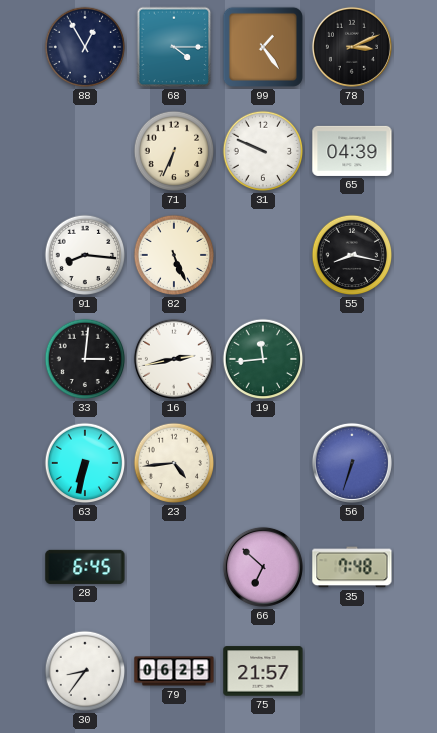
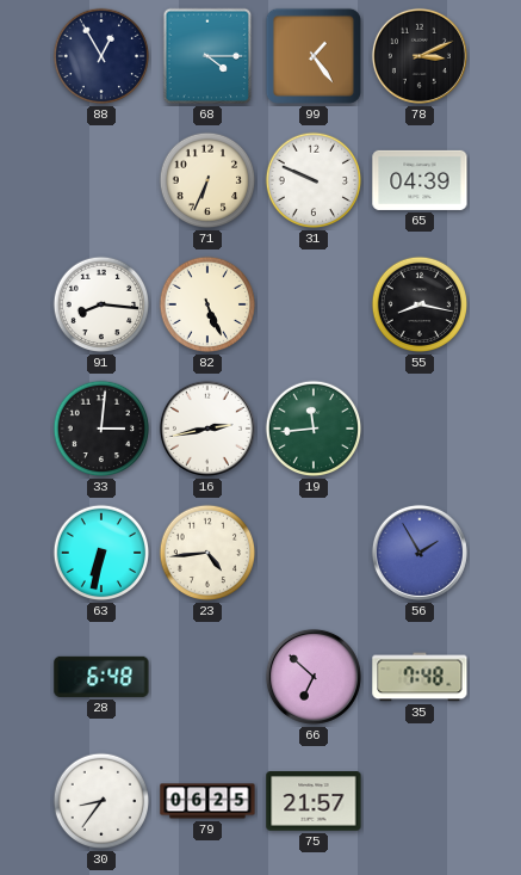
56: 6:33 -> 1:55 (420, 553)
28: 6:45 -> 6:48 (101, 677)
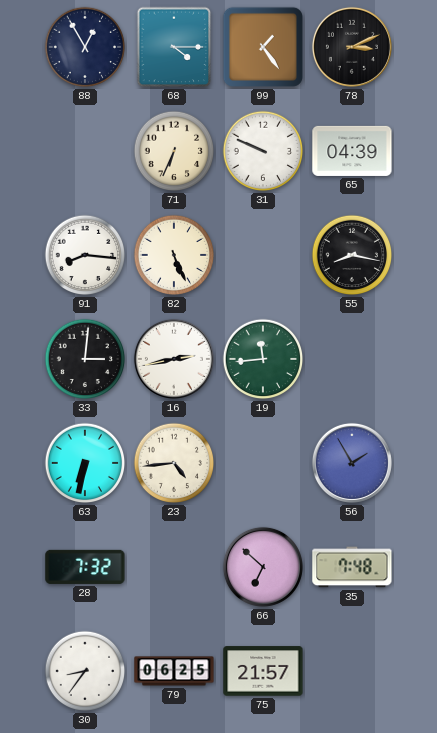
28: 6:48 -> 7:32 (85, 567)
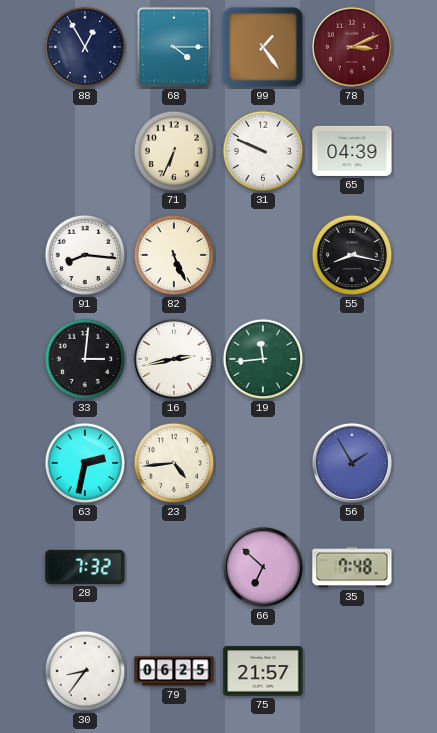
78 dial: black -> burgundy (352, 47)
63: 6:32 -> 2:32 (85, 463)
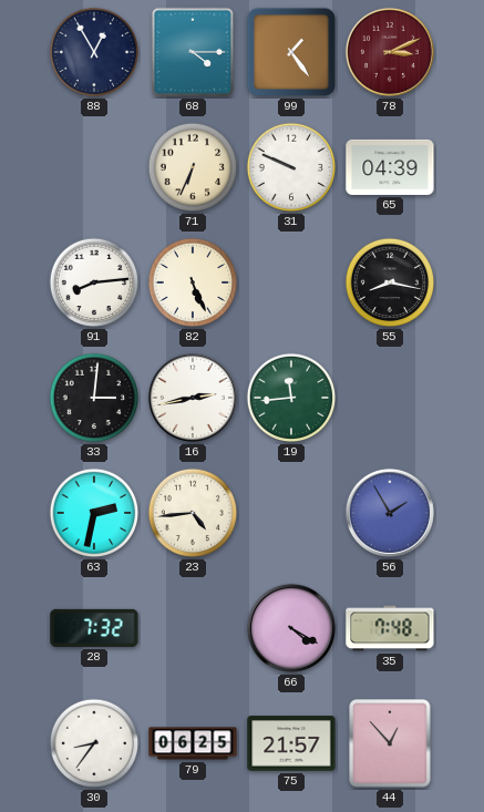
91: 8:16 -> 8:14 (94, 282)
66: 6:52 -> 4:20 (291, 628)
44: none -> 12:53 (390, 743)
